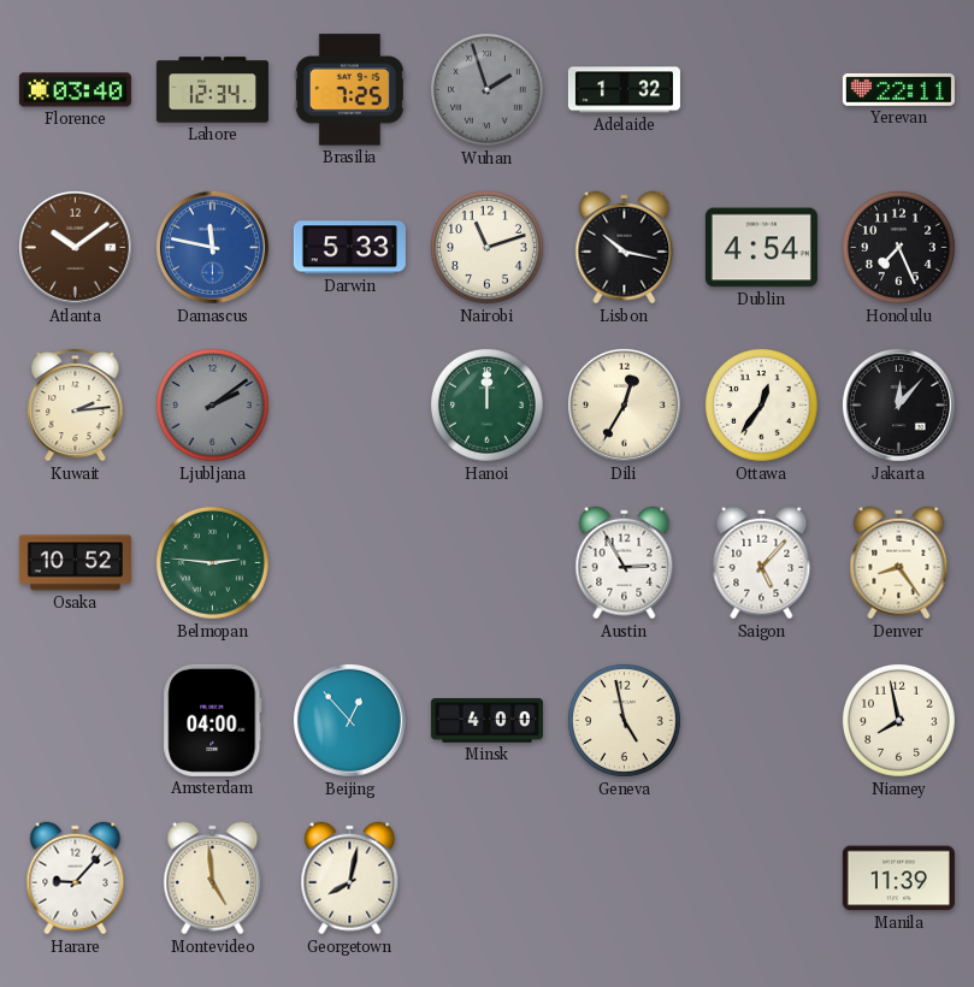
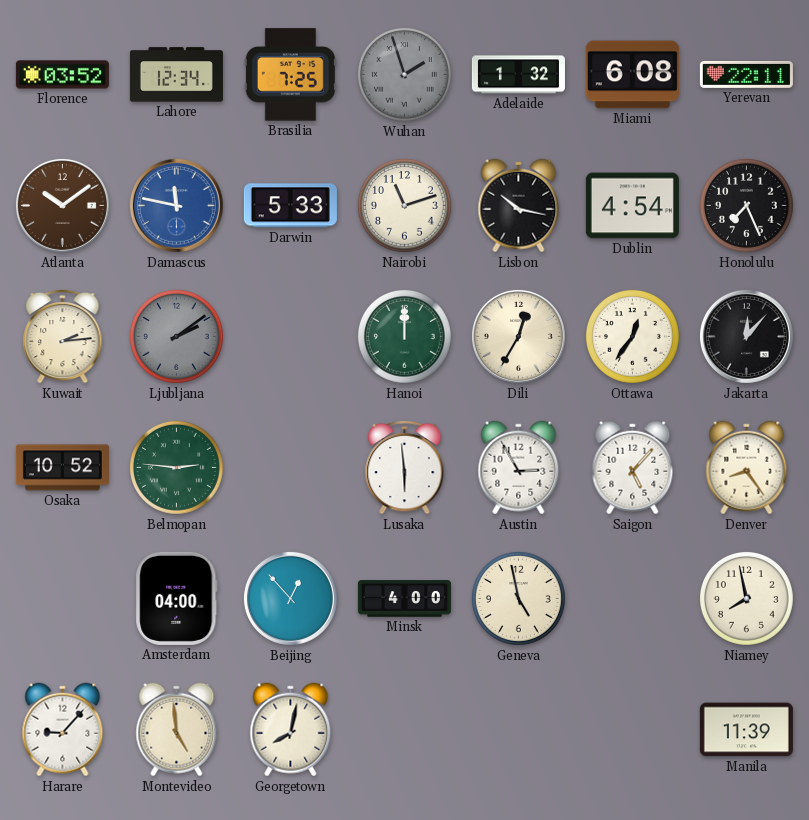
Florence: 03:40 -> 03:52 (62, 75)
Miami: none -> 6:08 (632, 75)
Lusaka: none -> 5:59 (405, 467)
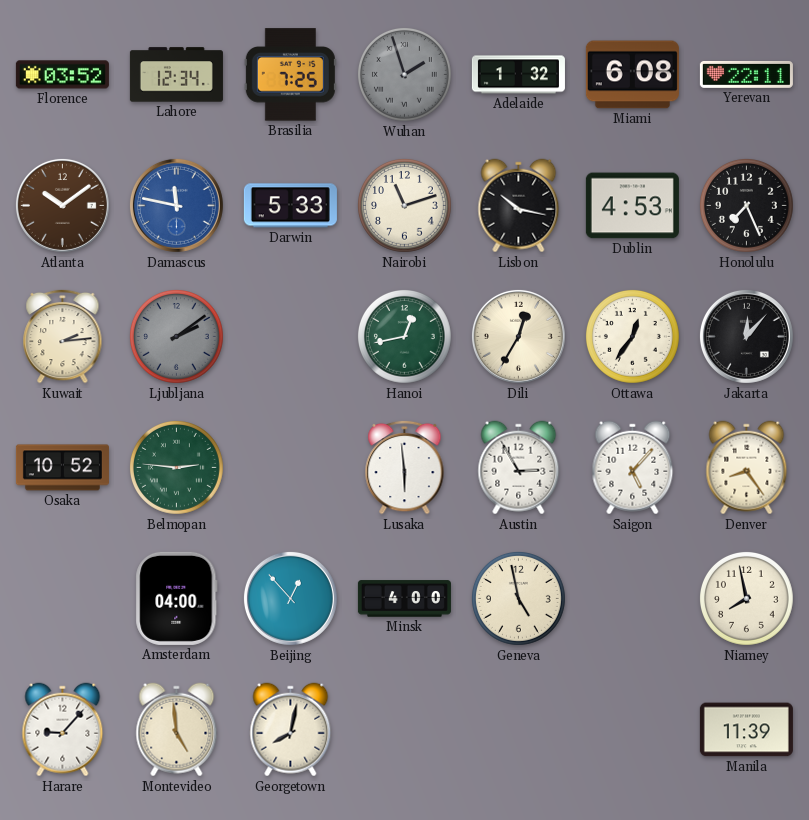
Dublin: 4:54 -> 4:53 (632, 206)
Hanoi: 12:00 -> 12:43 (405, 337)
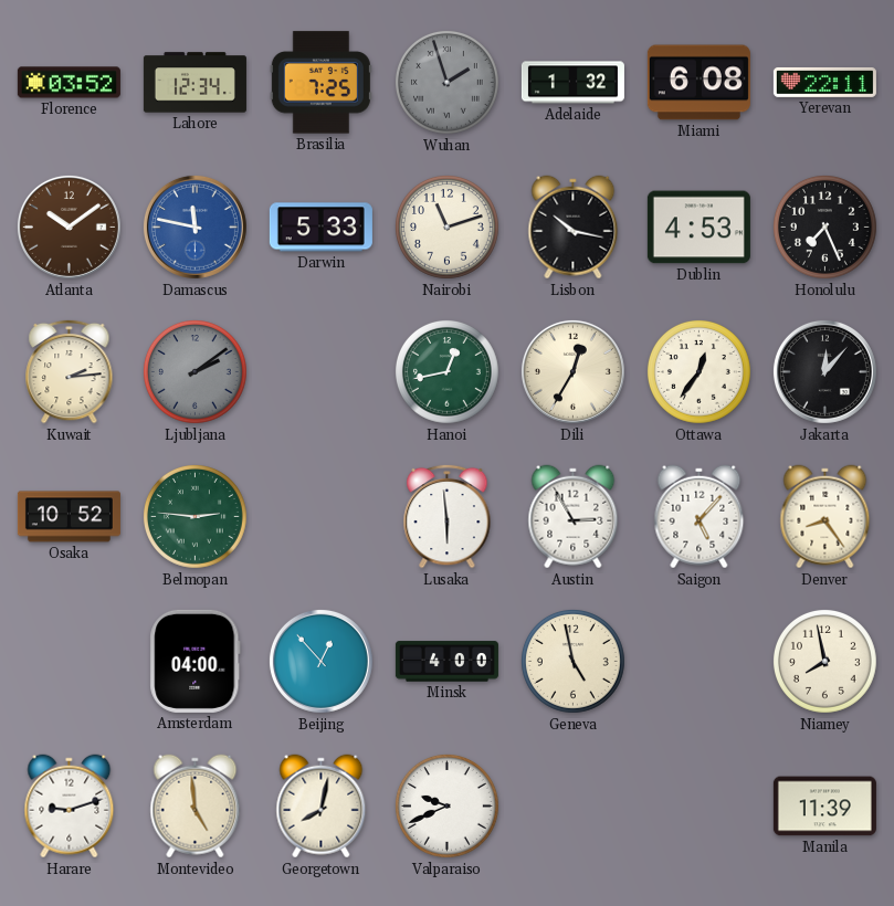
Harare: 9:07 -> 9:12 (70, 807)
Valparaiso: none -> 9:41 (448, 807)
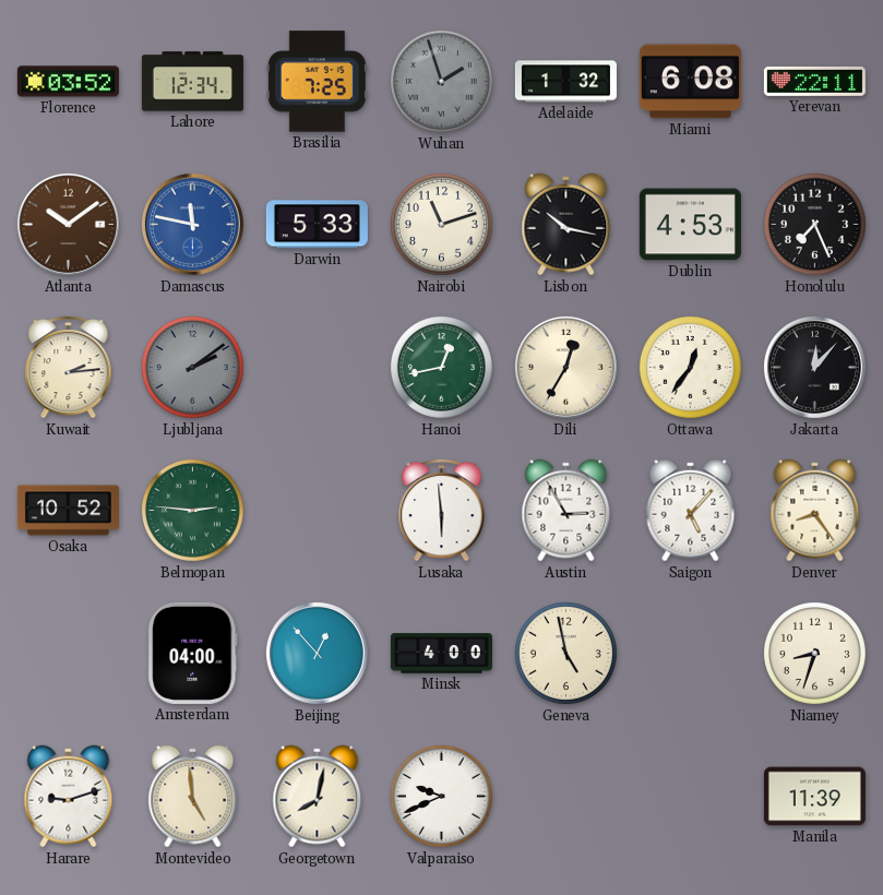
Niamey: 7:58 -> 8:33 (815, 654)
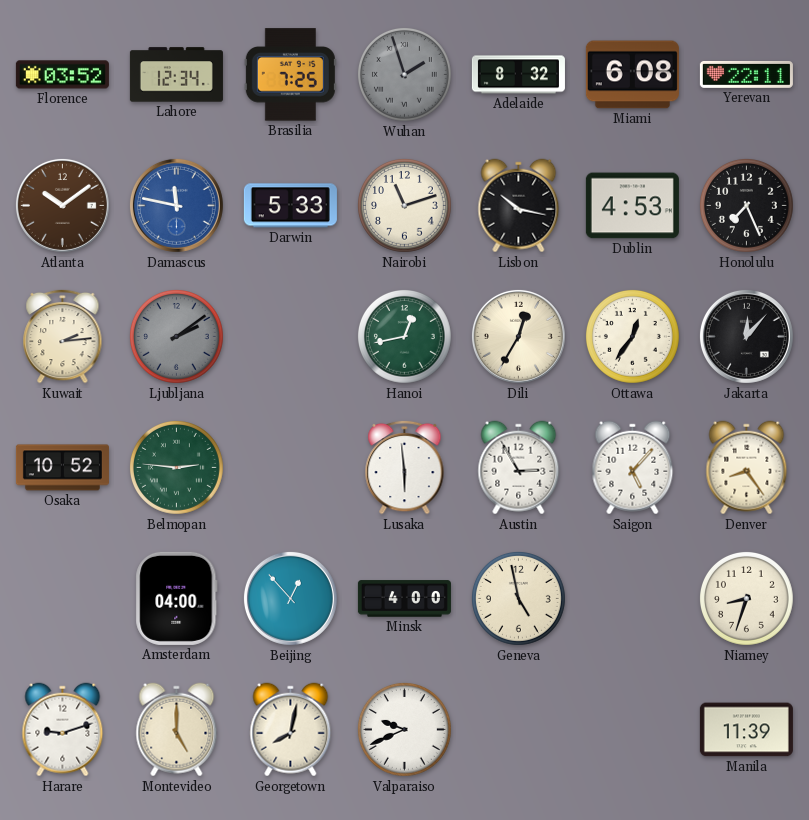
Adelaide: 1:32 -> 8:32 (518, 75)
Montevideo: 4:59 -> 5:00 (177, 730)
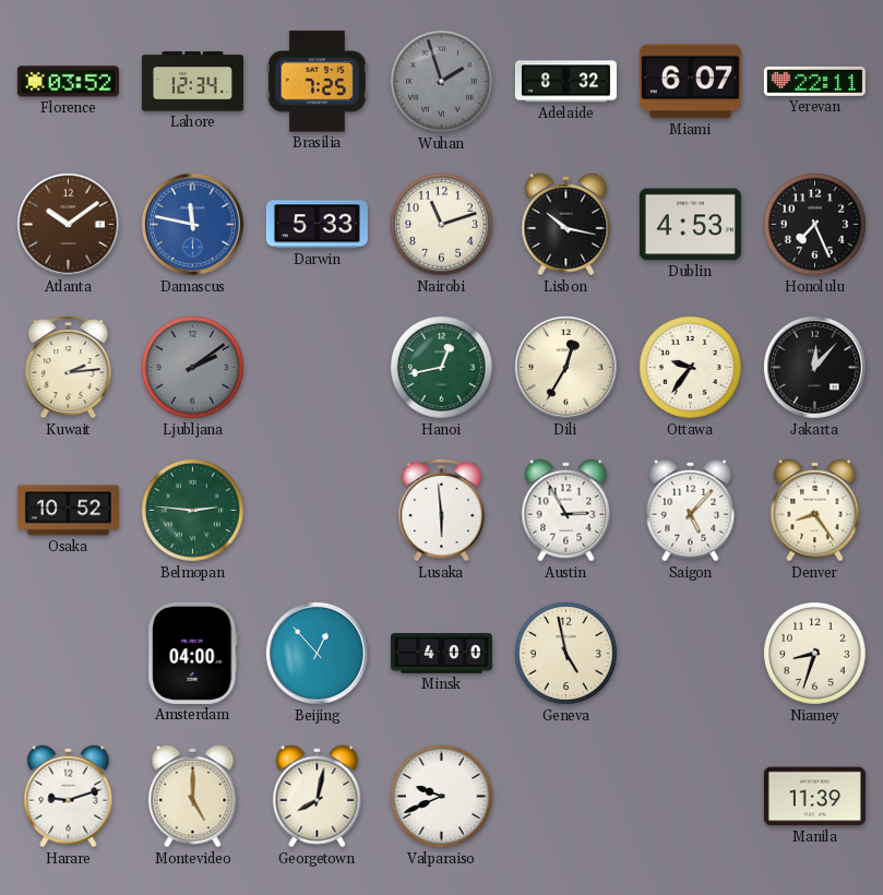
Miami: 6:08 -> 6:07 (690, 82)
Ottawa: 12:36 -> 9:36 (691, 368)
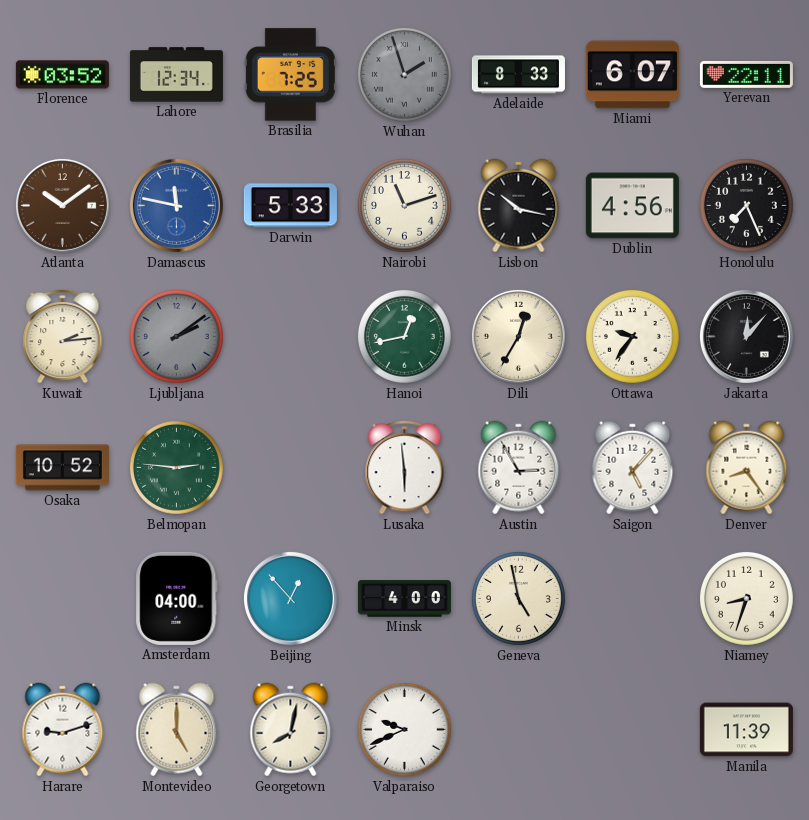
Adelaide: 8:32 -> 8:33 (518, 75)
Dublin: 4:53 -> 4:56 (632, 206)
